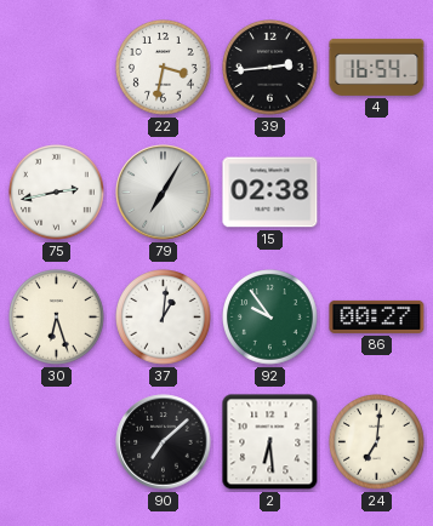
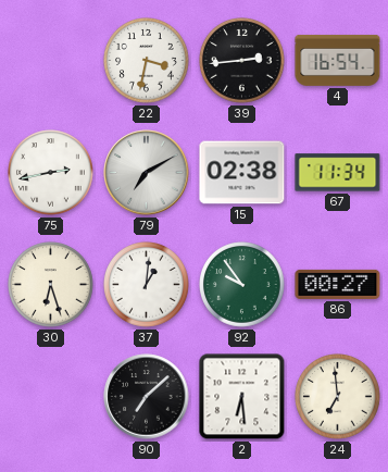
79: 7:05 -> 7:10 (147, 173)
67: none -> 11:34 (338, 173)
24: 7:01 -> 6:59 (338, 397)
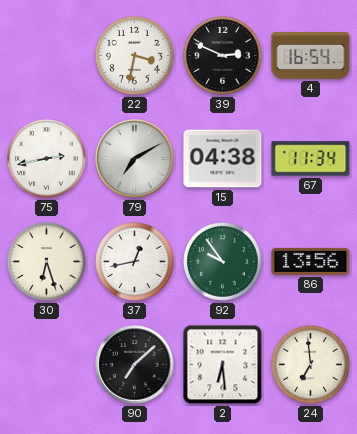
39: 2:44 -> 2:49 (223, 56)
15: 02:38 -> 04:38 (223, 159)
37: 1:01 -> 12:43 (135, 262)
86: 00:27 -> 13:56 (311, 261)
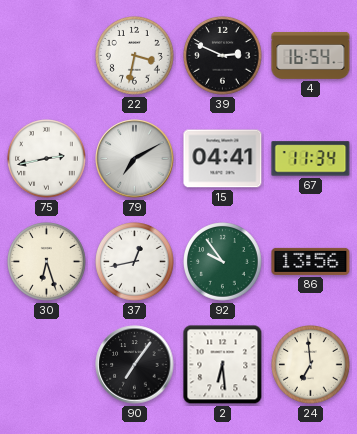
15: 04:38 -> 04:41 (223, 159)
90: 7:08 -> 7:06 (135, 365)
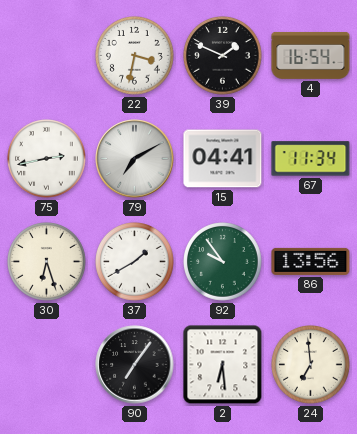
39: 2:49 -> 1:49 (223, 56)
37: 12:43 -> 1:40 (135, 262)
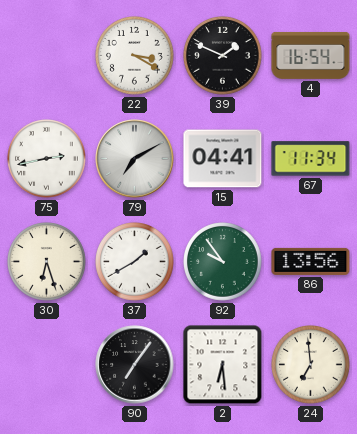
22: 3:32 -> 3:20 (135, 56)
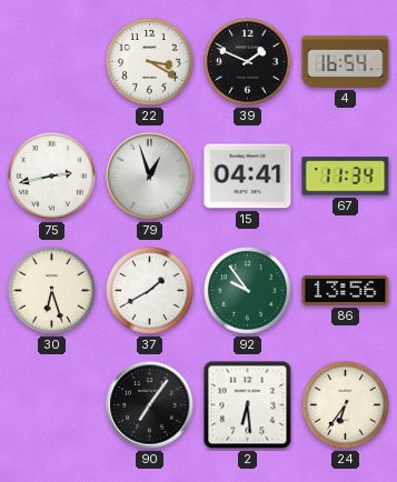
79: 7:10 -> 12:57 (150, 177)
24: 6:59 -> 6:36 (346, 405)
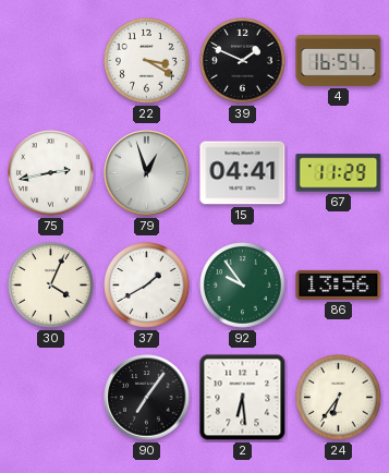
67: 11:34 -> 11:29 (339, 173)
30: 6:27 -> 4:04 (51, 286)
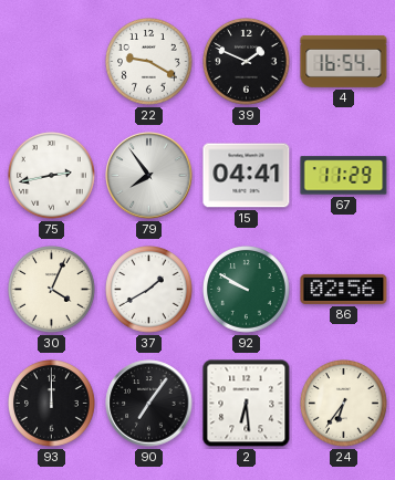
22: 3:20 -> 9:20 (149, 62)
79: 12:57 -> 7:54 (149, 176)
92: 9:54 -> 9:50 (247, 290)
86: 13:56 -> 02:56 (344, 289)
93: none -> 12:00 (52, 404)
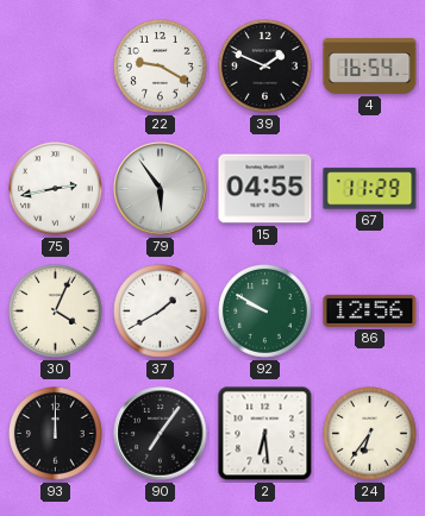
79: 7:54 -> 5:54 (161, 189)
15: 04:41 -> 04:55 (265, 189)
86: 02:56 -> 12:56 (370, 310)
